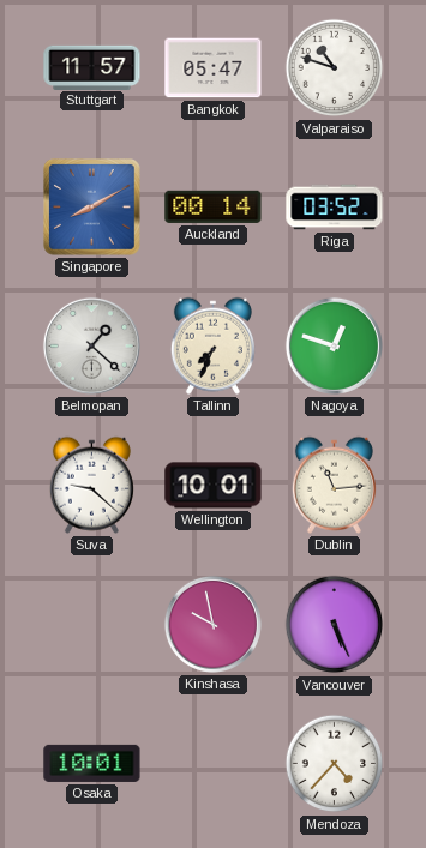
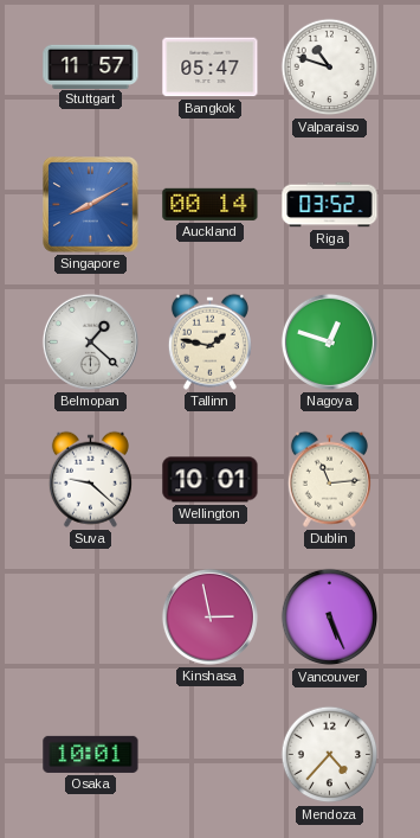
Tallinn: 7:34 -> 1:47 (209, 341)
Kinshasa: 9:58 -> 2:58 (209, 616)
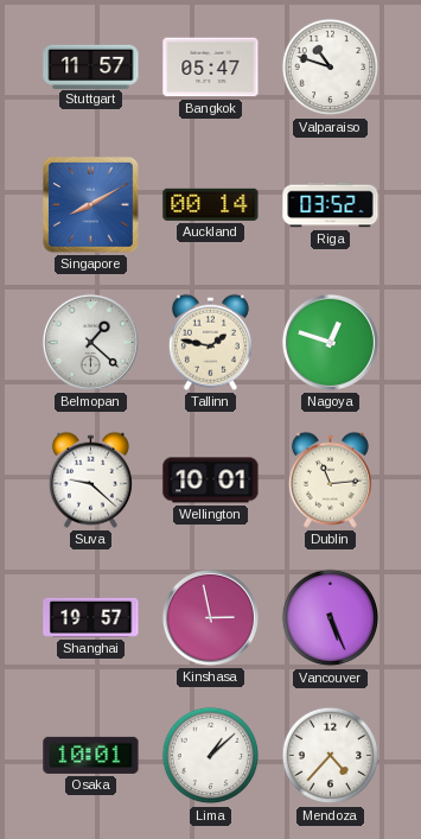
Shanghai: none -> 19:57 (91, 617)
Lima: none -> 1:08 (211, 756)
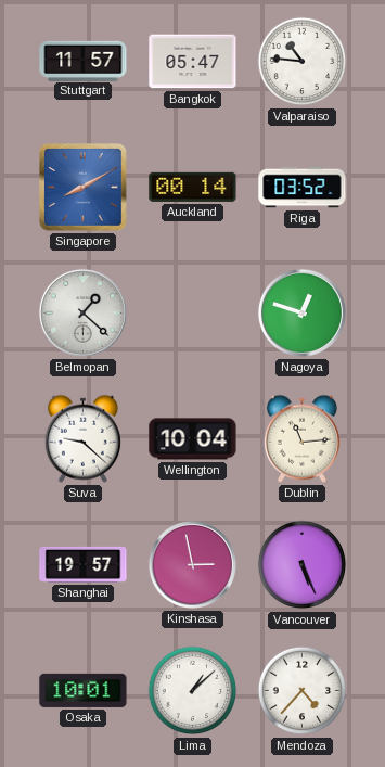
Valparaiso: 10:48 -> 10:46 (303, 62)
Tallinn: 1:47 -> none (210, 342)
Wellington: 10:01 -> 10:04 (193, 439)
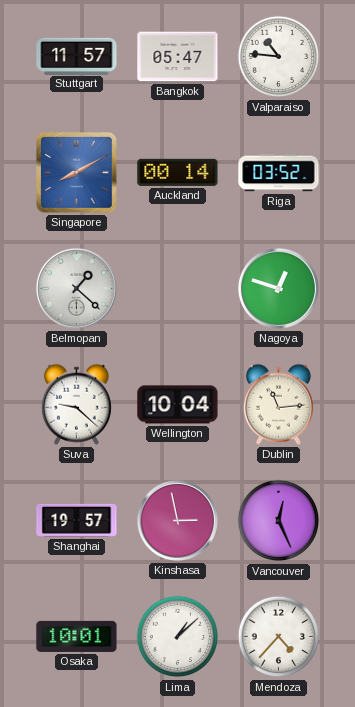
Vancouver: 5:26 -> 12:26 (279, 521)
